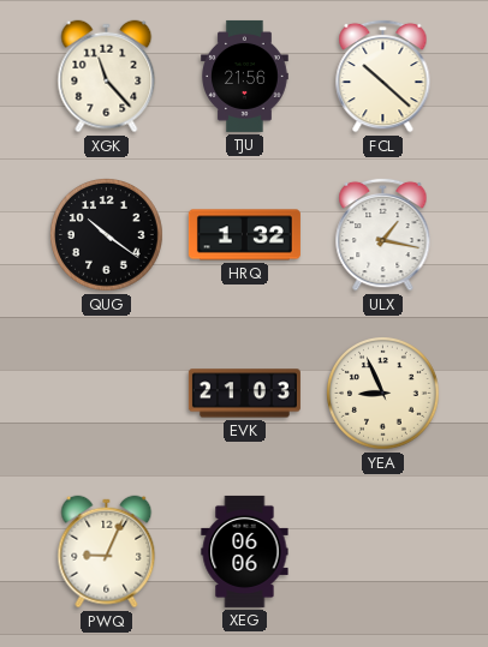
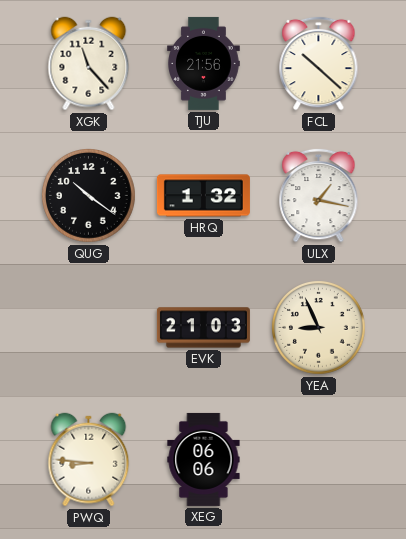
PWQ: 9:04 -> 8:46 (89, 460)
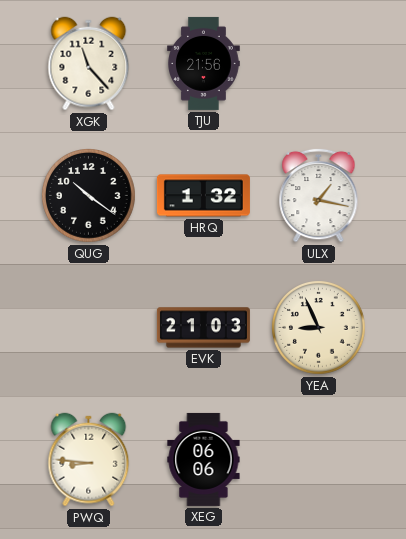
FCL: 10:22 -> none (319, 63)
